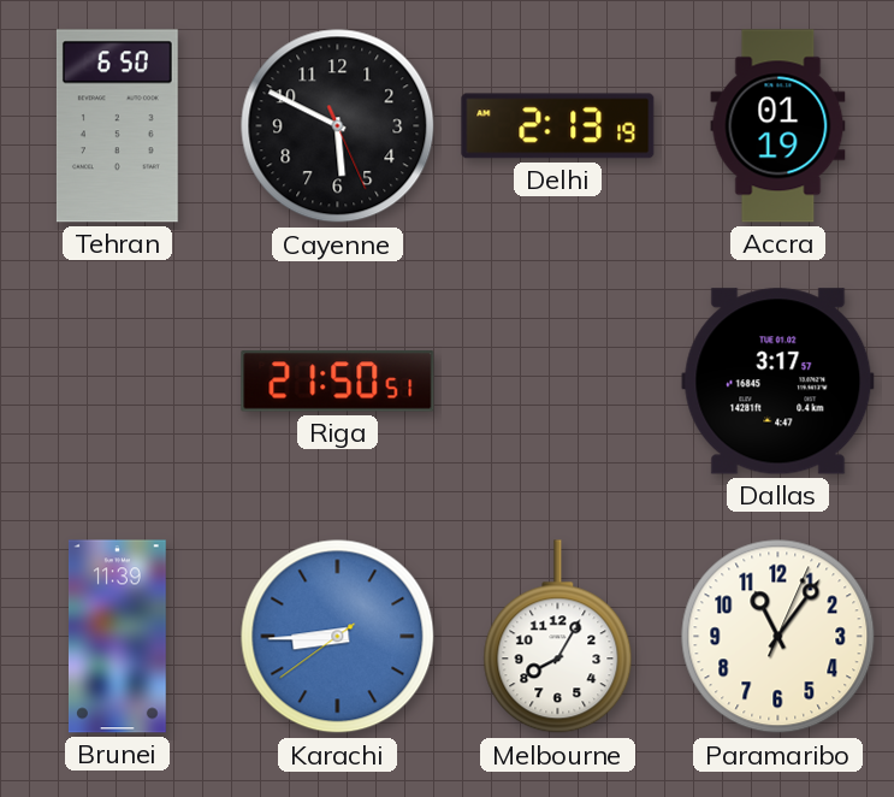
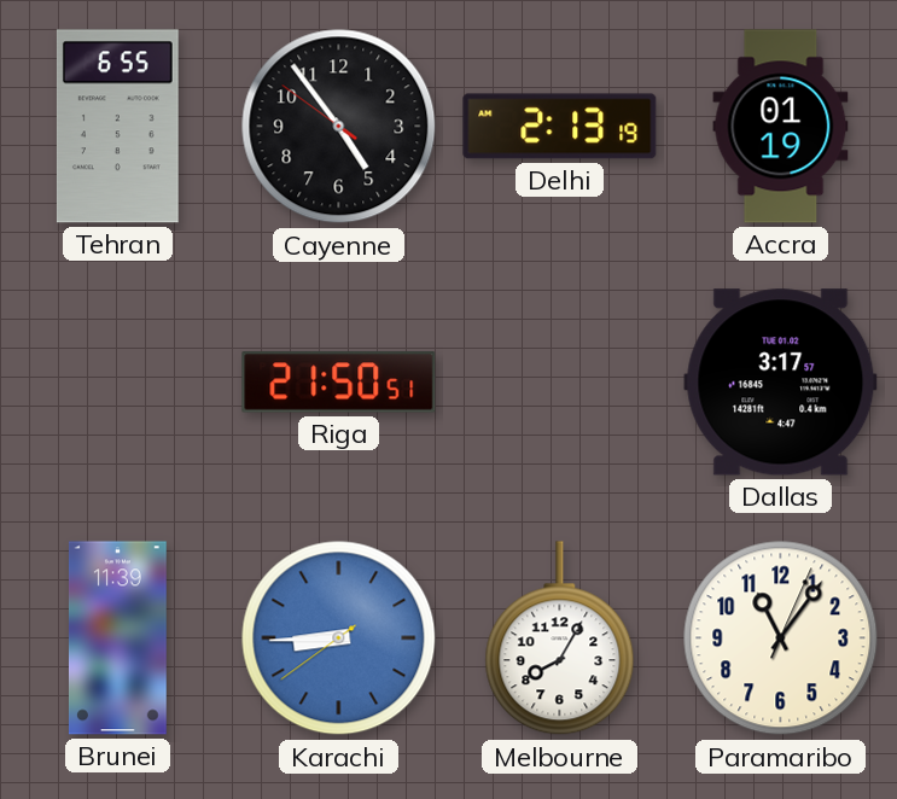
Tehran: 6:50 -> 6:55 (117, 127)
Cayenne: 5:49 -> 4:53 (339, 127)
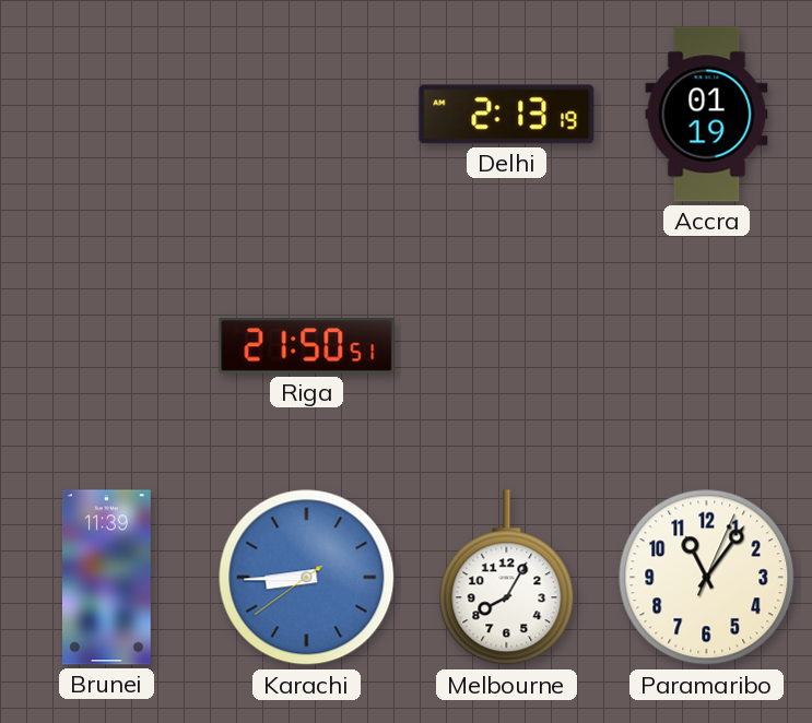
Tehran: 6:55 -> none (117, 127)
Cayenne: 4:53 -> none (339, 127)
Dallas: 3:17 -> none (781, 383)
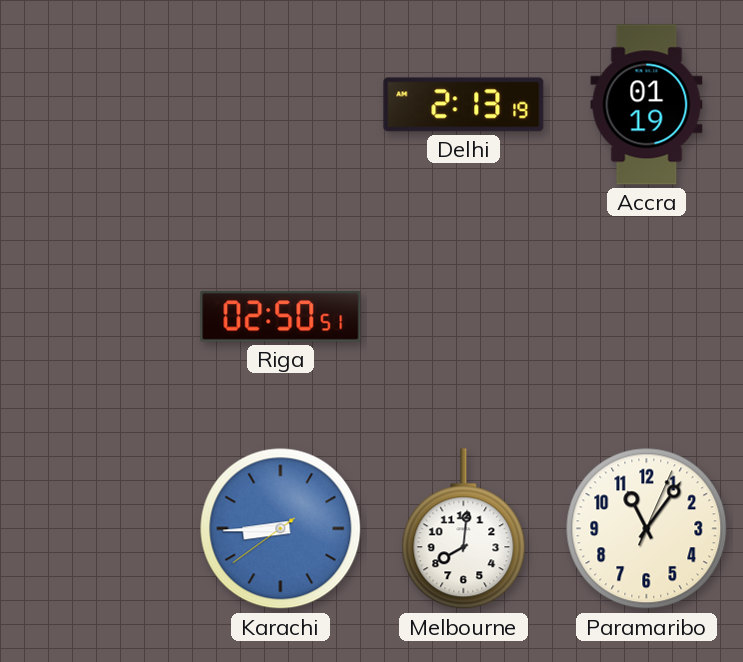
Riga: 21:50 -> 02:50 (281, 317)
Brunei: 11:39 -> none (106, 578)
Melbourne: 8:05 -> 8:01 (464, 529)
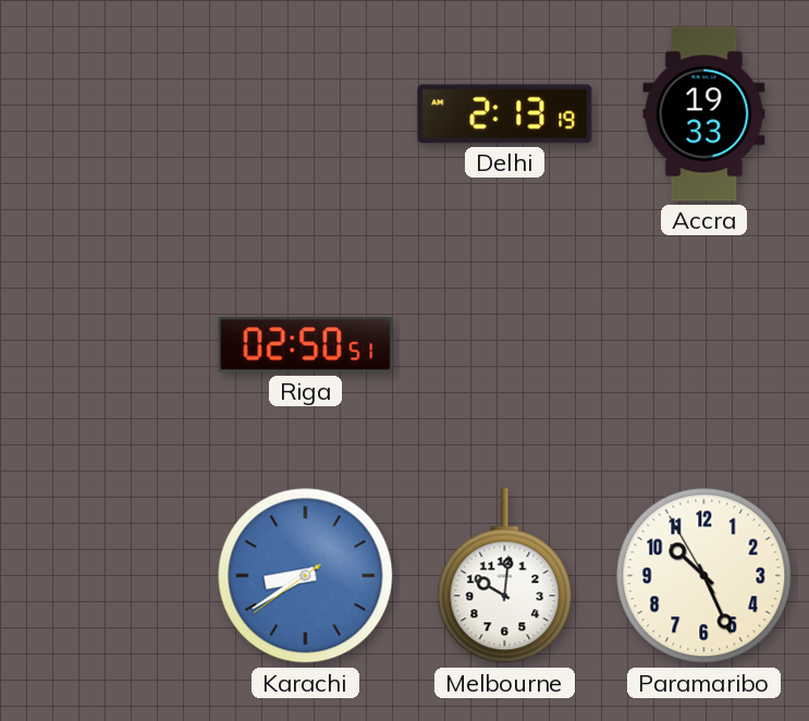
Accra: 01:19 -> 19:33 (704, 114)
Karachi: 8:44 -> 8:39 (306, 576)
Melbourne: 8:01 -> 10:01 (505, 576)
Paramaribo: 11:06 -> 10:25 (704, 576)
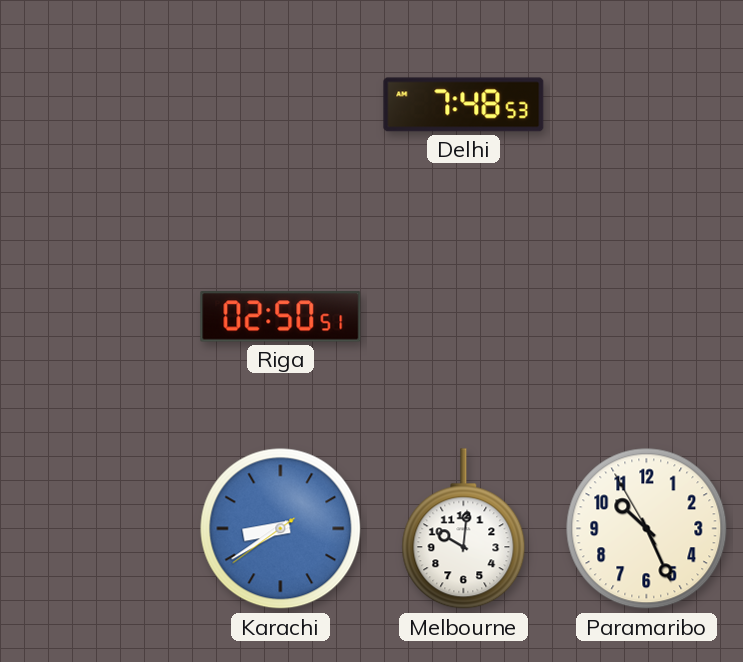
Delhi: 2:13 -> 7:48 (464, 105)
Accra: 19:33 -> none (704, 114)
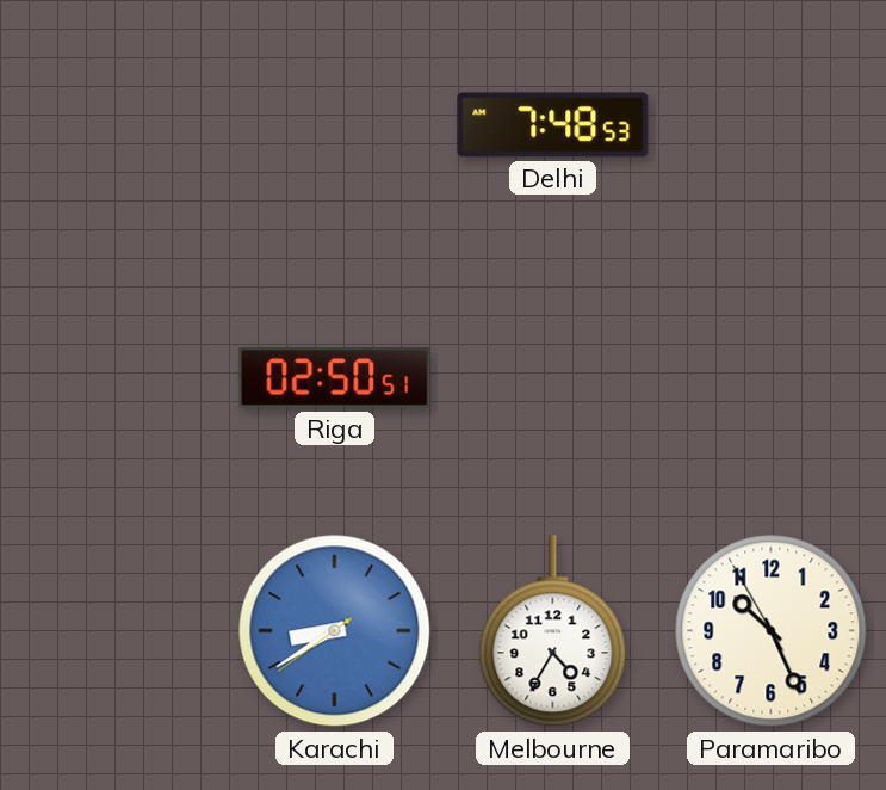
Melbourne: 10:01 -> 4:35 (553, 631)
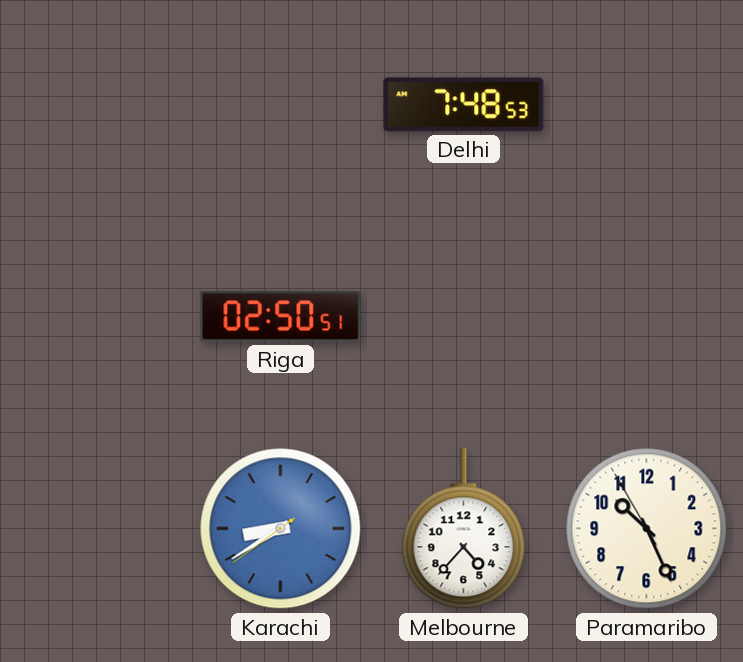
Melbourne: 4:35 -> 4:37 (464, 529)
